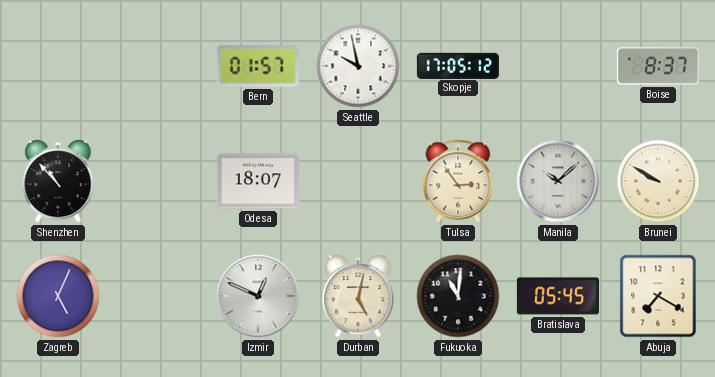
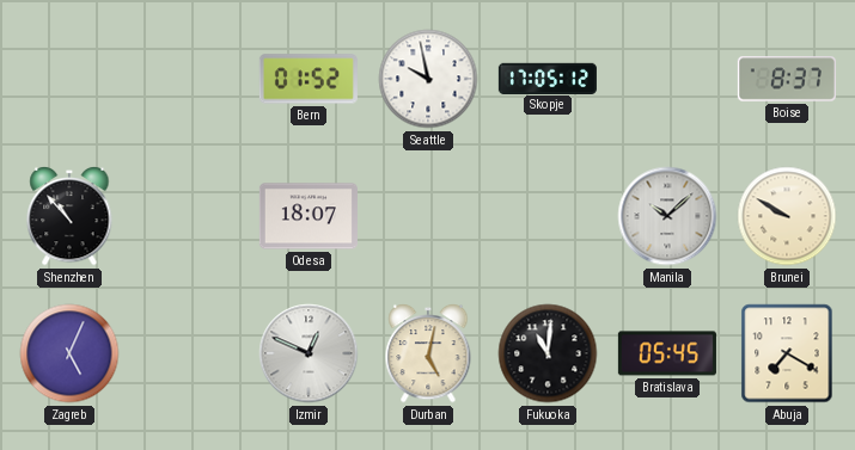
Bern: 01:57 -> 01:52 (309, 79)
Tulsa: 2:54 -> none (458, 181)
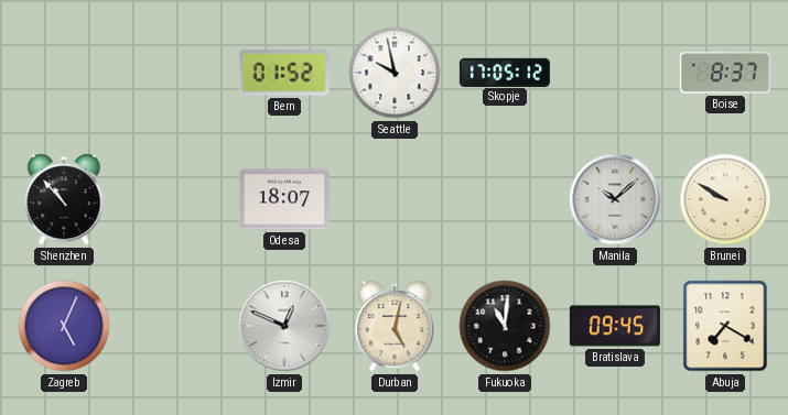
Bratislava: 05:45 -> 09:45 (615, 326)
